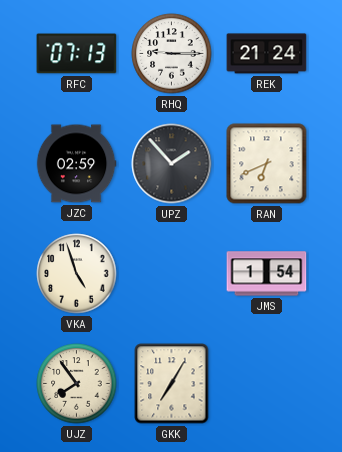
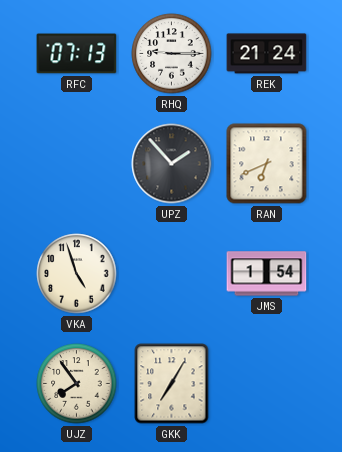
JZC: 02:59 -> none (76, 164)
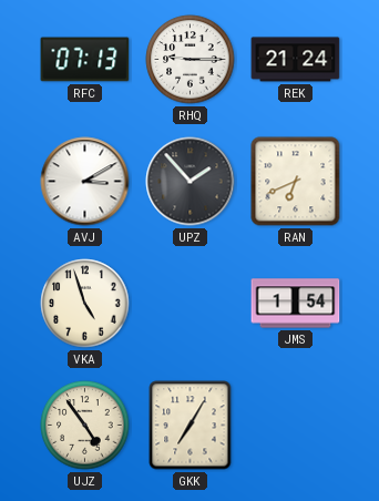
AVJ: none -> 3:10 (85, 182)
UJZ: 7:54 -> 4:54 (85, 426)
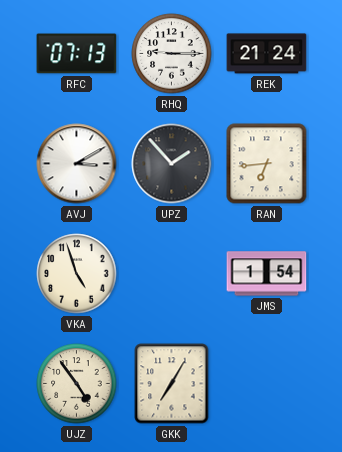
RAN: 6:41 -> 6:44 (267, 164)
